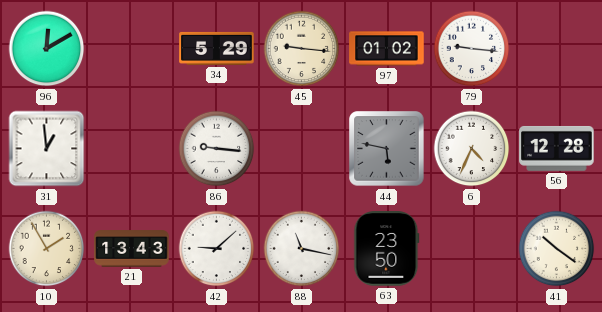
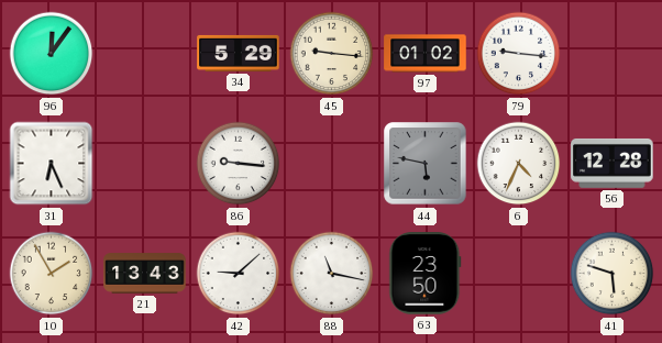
96: 12:10 -> 12:06 (52, 54)
31: 12:59 -> 6:26 (52, 164)
41: 10:21 -> 5:48 (613, 274)
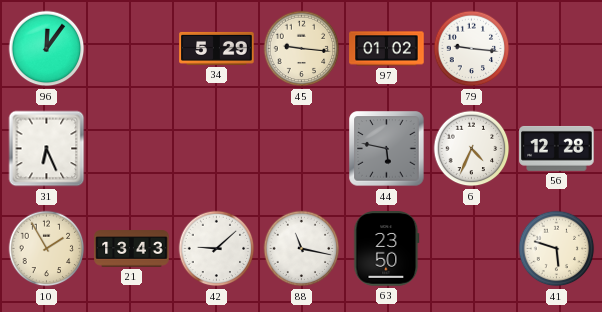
86: 9:16 -> none (239, 164)
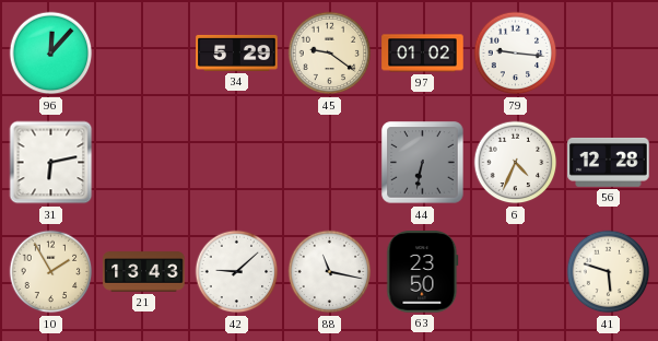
96: 12:06 -> 12:07 (51, 54)
45: 9:16 -> 9:21 (330, 54)
31: 6:26 -> 6:13 (51, 163)
44: 5:47 -> 6:32 (423, 163)
